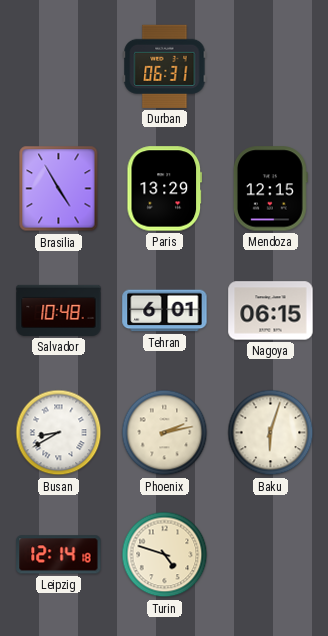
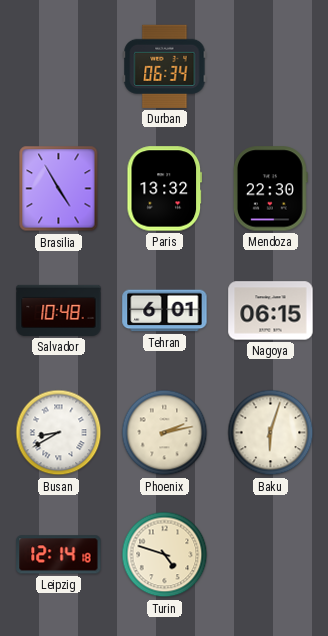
Durban: 06:31 -> 06:34 (165, 66)
Paris: 13:29 -> 13:32 (164, 189)
Mendoza: 12:15 -> 22:30 (270, 189)
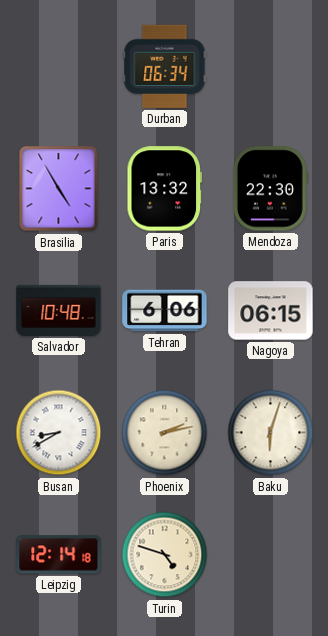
Tehran: 6:01 -> 6:06 (165, 311)
